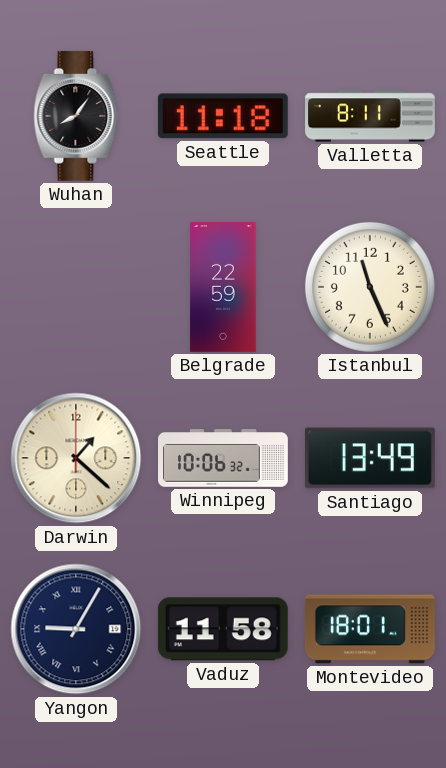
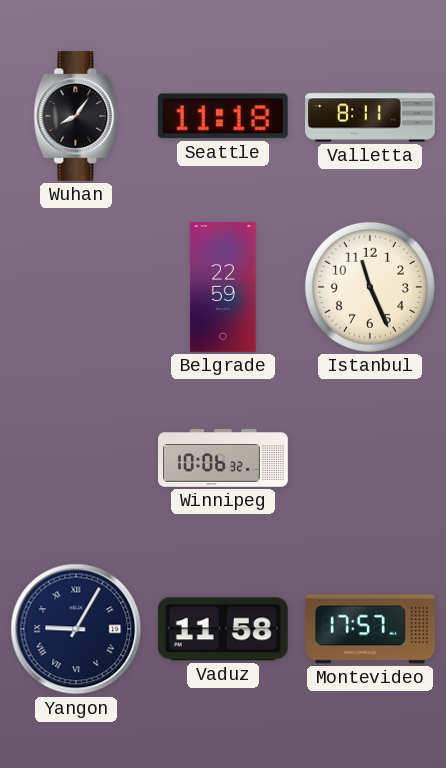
Darwin: 1:22 -> none (76, 458)
Santiago: 13:49 -> none (370, 458)
Montevideo: 18:01 -> 17:57 (370, 629)
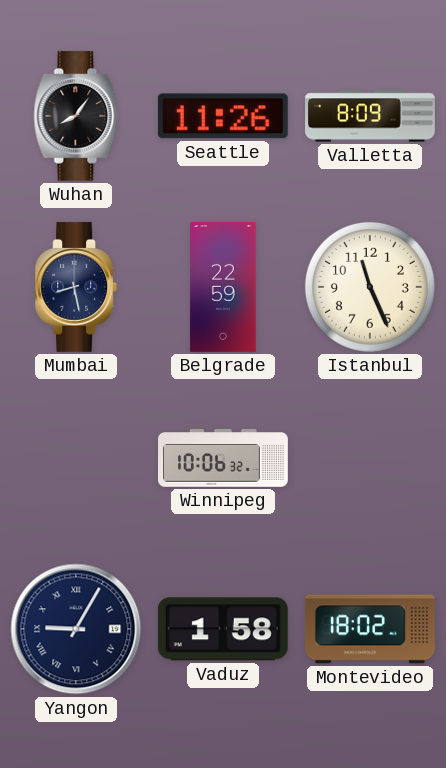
Seattle: 11:18 -> 11:26 (223, 116)
Valletta: 8:11 -> 8:09 (371, 116)
Mumbai: none -> 8:28 (76, 287)
Vaduz: 11:58 -> 1:58 (223, 629)
Montevideo: 17:57 -> 18:02 (370, 629)
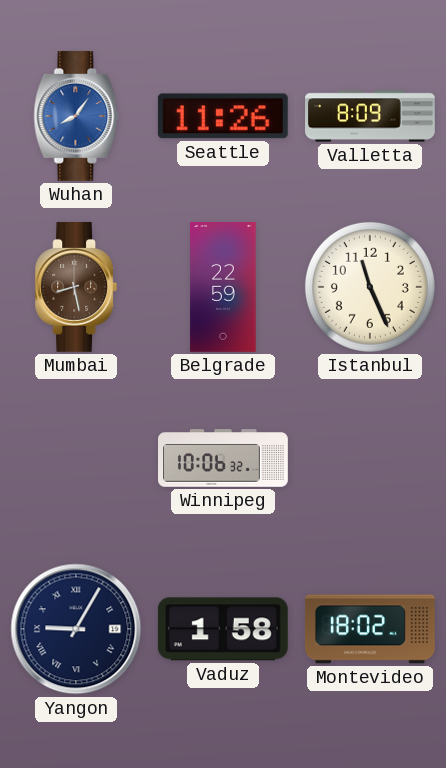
Wuhan dial: black -> blue (76, 116)
Mumbai dial: navy -> brown (76, 287)
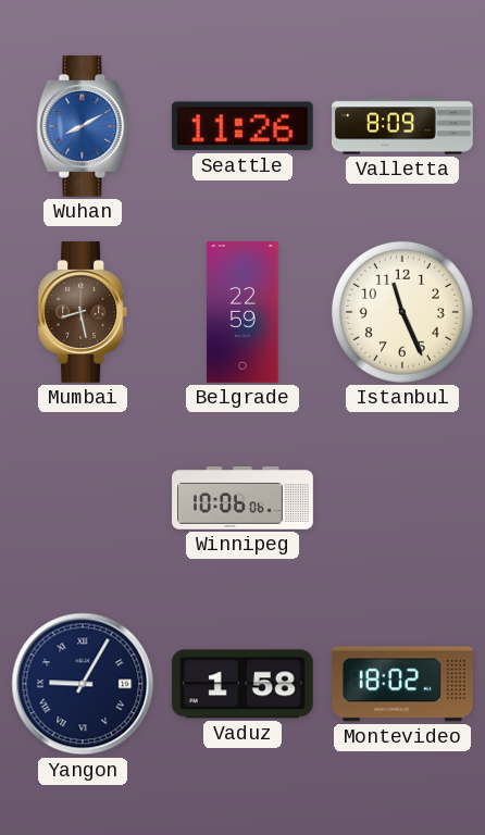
Wuhan: 8:06 -> 8:10 (83, 126)
Winnipeg: 10:06:32 -> 10:06:06 (244, 498)
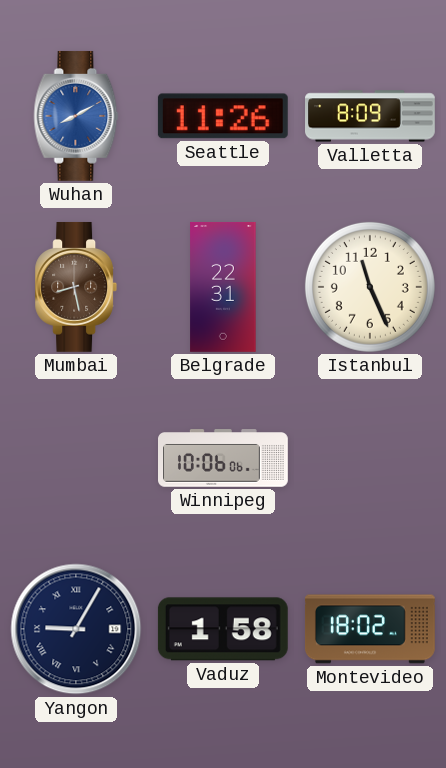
Belgrade: 22:59 -> 22:31 (223, 287)
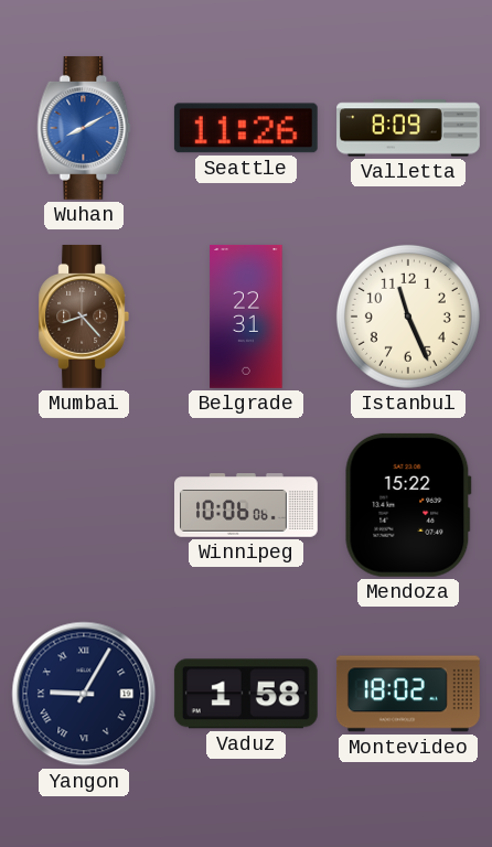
Mumbai: 8:28 -> 8:23 (84, 317)
Mendoza: none -> 15:22 (408, 505)
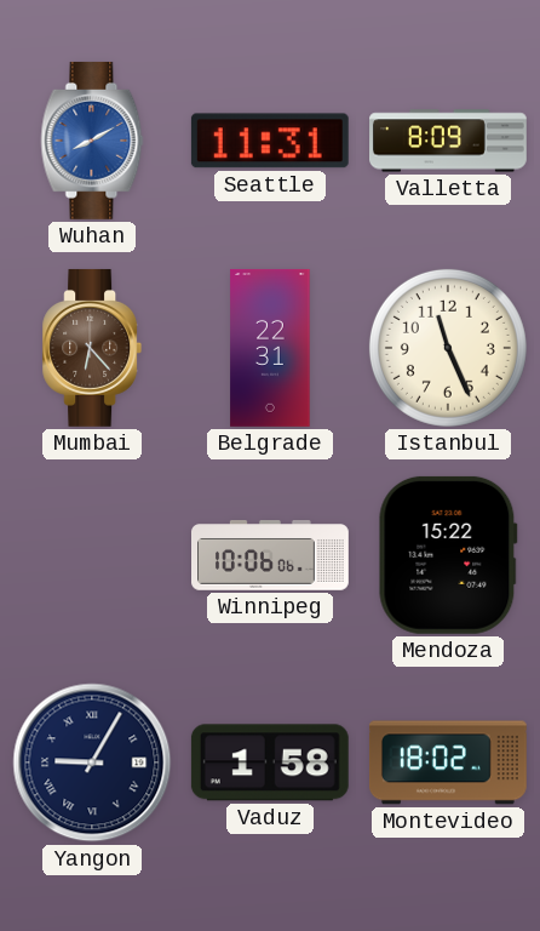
Seattle: 11:26 -> 11:31 (270, 141)
Mumbai: 8:23 -> 6:23 (92, 348)
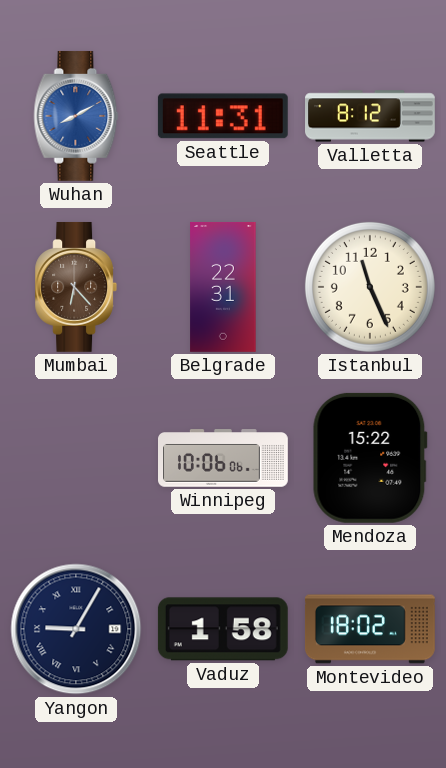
Valletta: 8:09 -> 8:12 (371, 116)
